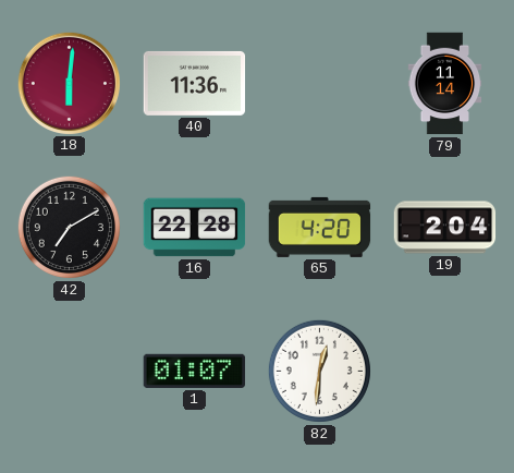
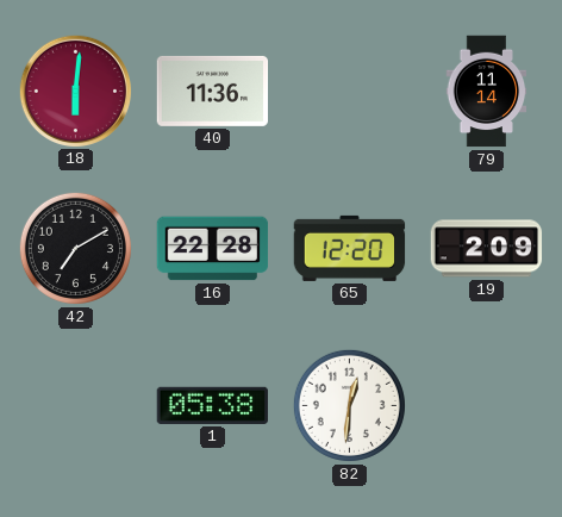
65: 4:20 -> 12:20 (350, 248)
19: 2:04 -> 2:09 (487, 249)
1: 01:07 -> 05:38 (213, 405)
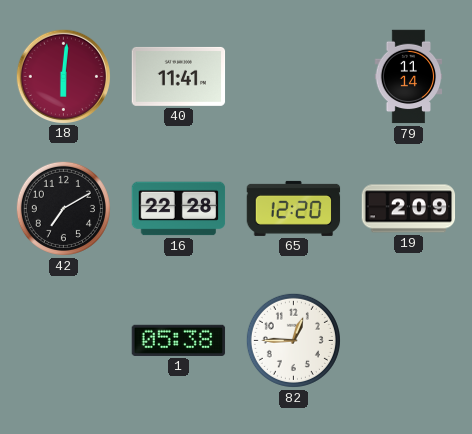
40: 11:36 -> 11:41 (179, 76)
82: 12:31 -> 12:45 (293, 340)
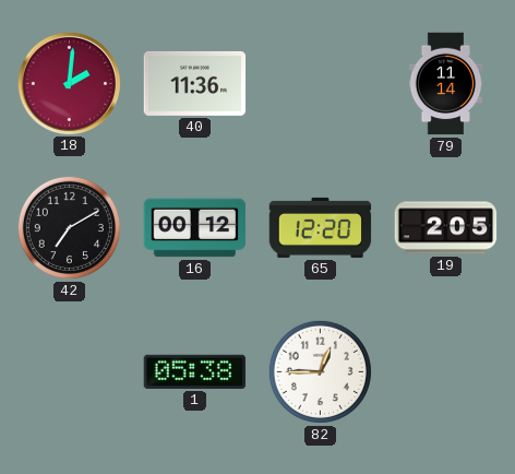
18: 6:01 -> 2:01 (69, 83)
40: 11:41 -> 11:36 (195, 83)
16: 22:28 -> 00:12 (195, 228)
19: 2:09 -> 2:05 (446, 228)
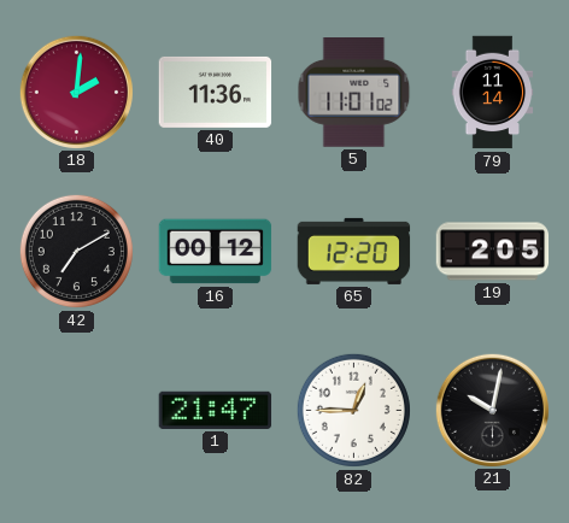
5: none -> 11:01 (354, 93)
1: 05:38 -> 21:47 (216, 410)
21: none -> 10:02 (492, 410)
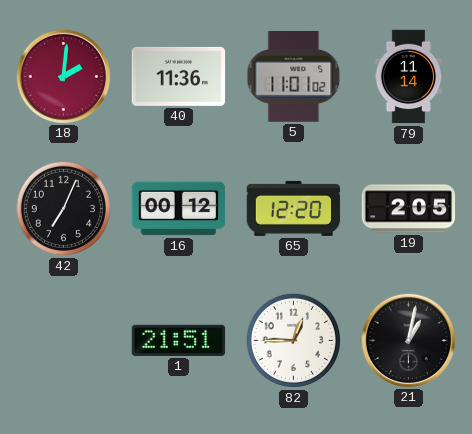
42: 7:10 -> 7:04 (63, 208)
1: 21:47 -> 21:51 (179, 340)
21: 10:02 -> 1:02 (408, 340)
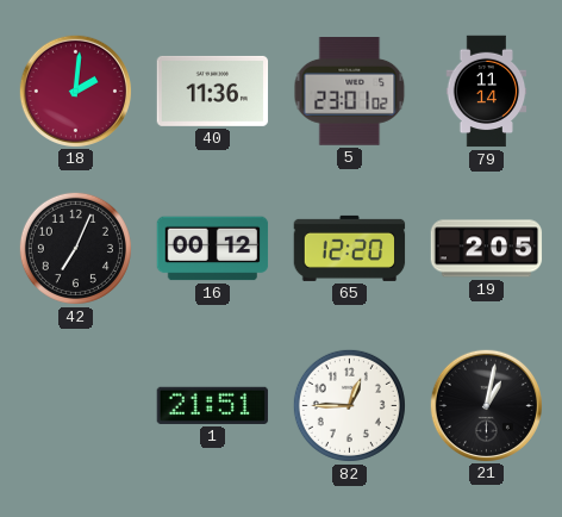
5: 11:01 -> 23:01 (350, 92)
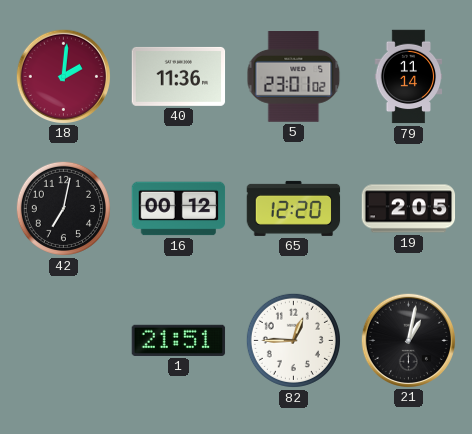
42: 7:04 -> 7:02 (63, 208)
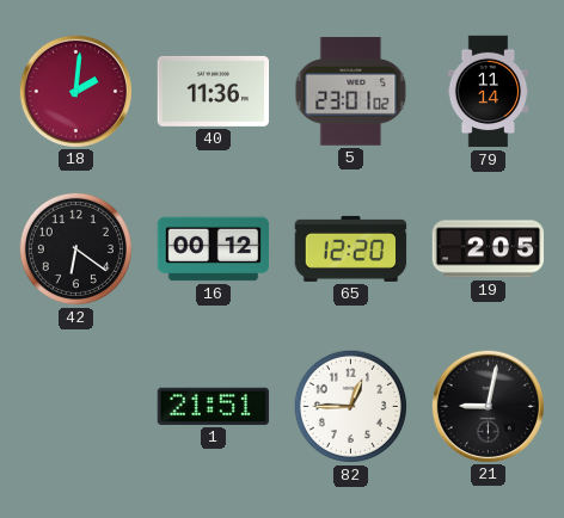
42: 7:02 -> 6:21 (75, 248)
21: 1:02 -> 9:02 (488, 406)
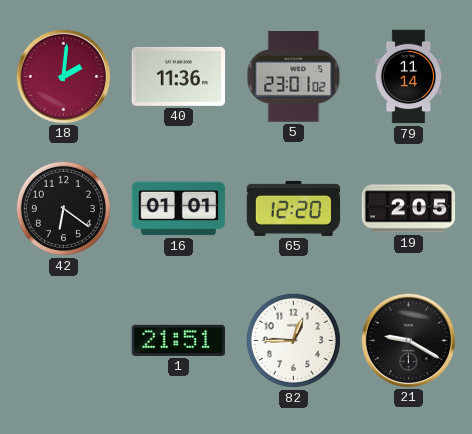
16: 00:12 -> 01:01 (179, 209)
21: 9:02 -> 9:20 (408, 340)
